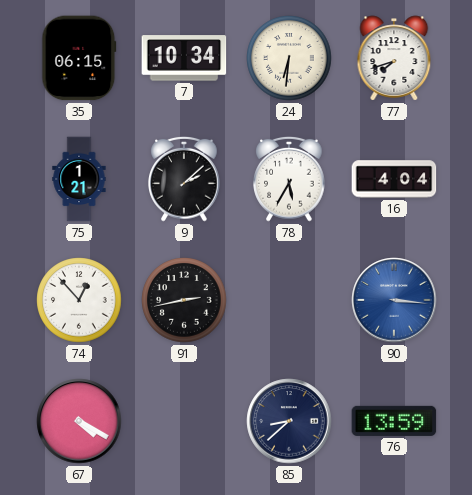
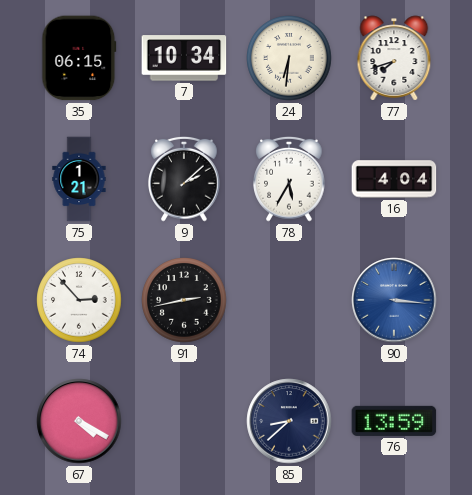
74: 12:53 -> 2:53 (79, 300)
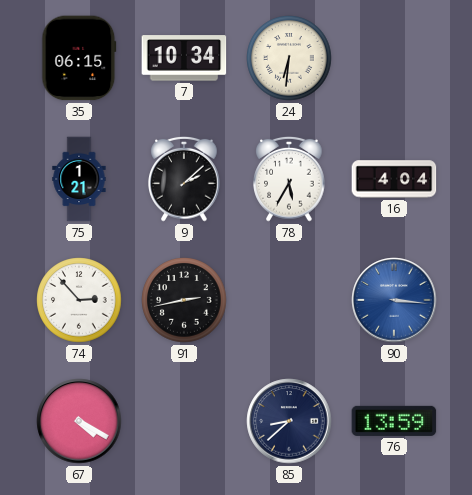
77: 7:42 -> none (394, 58)
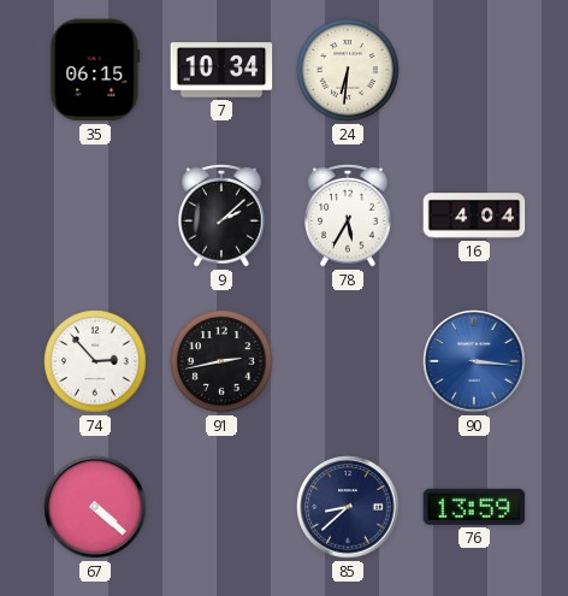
75: 1:21 -> none (79, 179)
67: 4:20 -> 4:22 (95, 507)
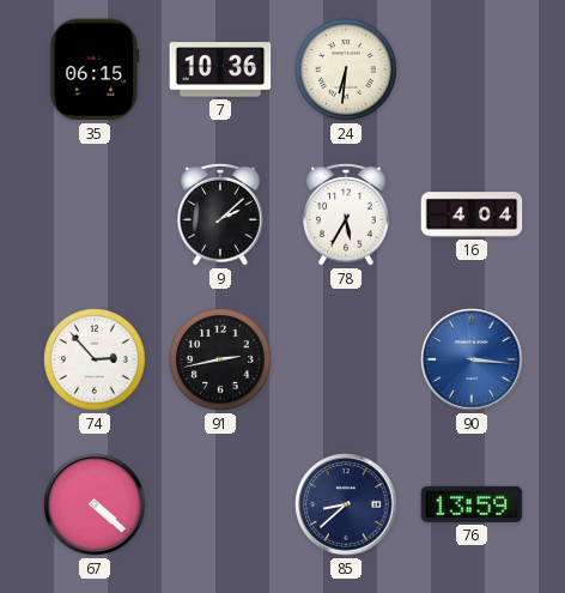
7: 10:34 -> 10:36 (220, 69)
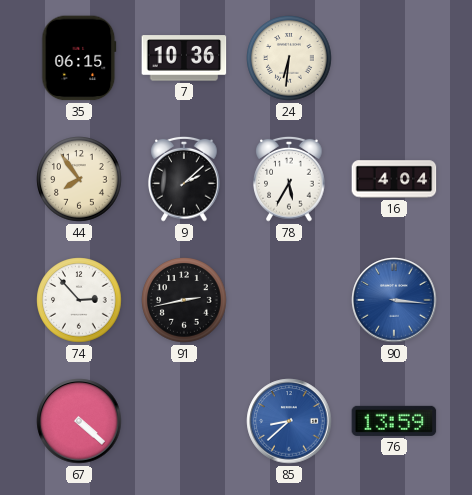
44: none -> 7:54 (79, 179)
85 dial: navy -> blue (289, 421)
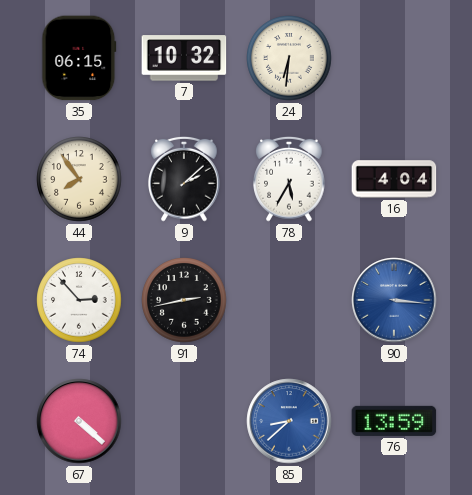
7: 10:36 -> 10:32 (184, 58)
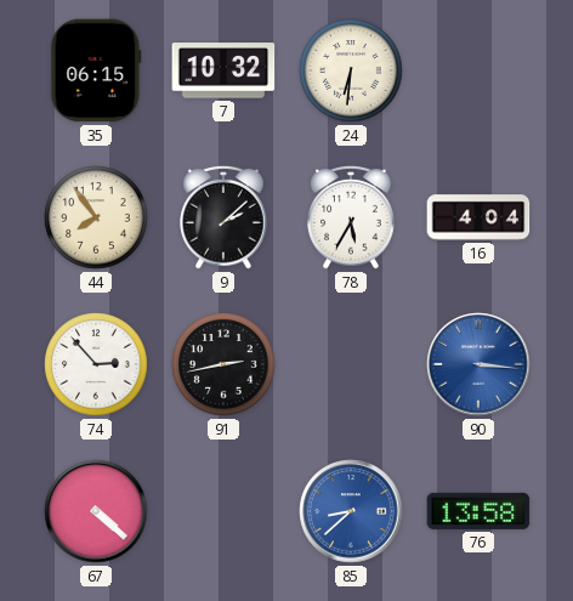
76: 13:59 -> 13:58 (478, 511)
